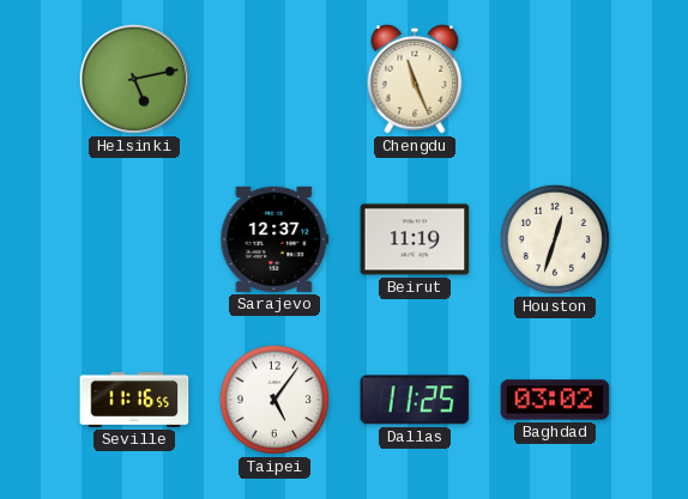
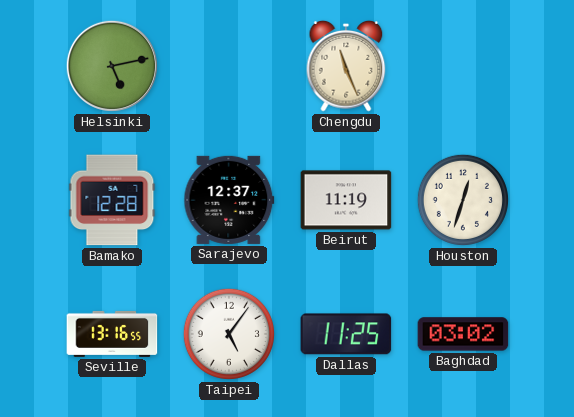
Bamako: none -> 12:28 (112, 200)
Seville: 11:16 -> 13:16 (112, 334)
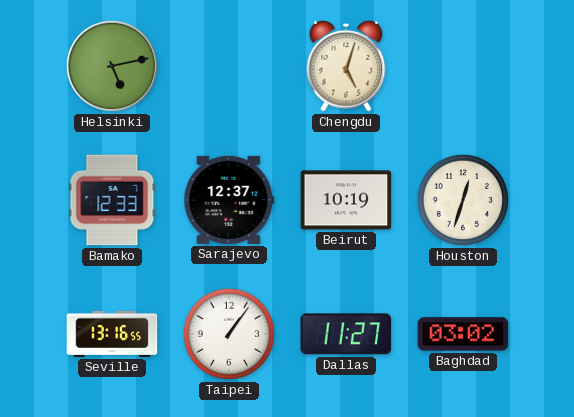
Chengdu: 11:26 -> 5:03 (346, 66)
Bamako: 12:28 -> 12:33 (112, 200)
Beirut: 11:19 -> 10:19 (346, 200)
Taipei: 5:06 -> 1:06 (229, 334)
Dallas: 11:25 -> 11:27 (346, 334)
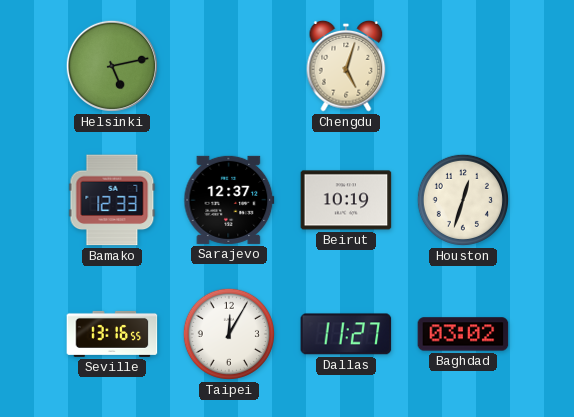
Taipei: 1:06 -> 12:05 (229, 334)
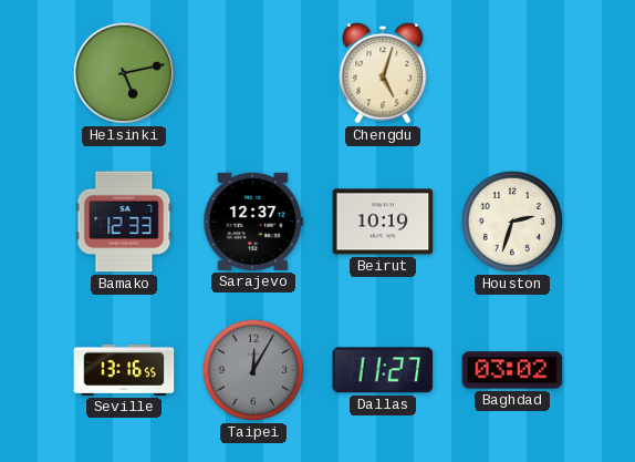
Houston: 12:33 -> 2:33 (512, 222)
Taipei dial: white -> grey (253, 370)
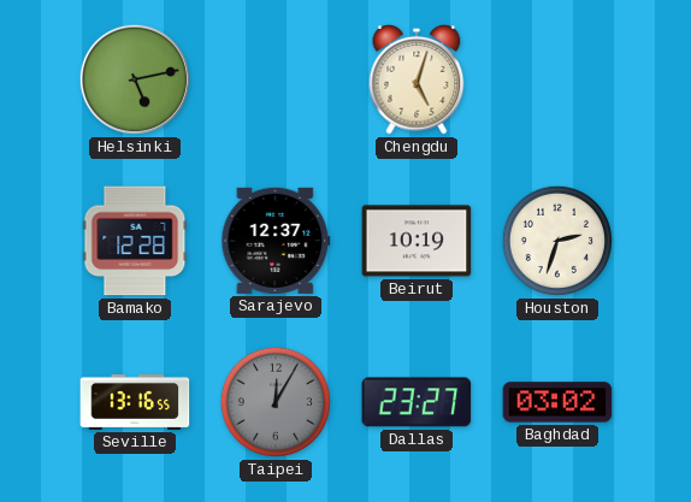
Bamako: 12:33 -> 12:28 (135, 241)
Dallas: 11:27 -> 23:27 (417, 402)
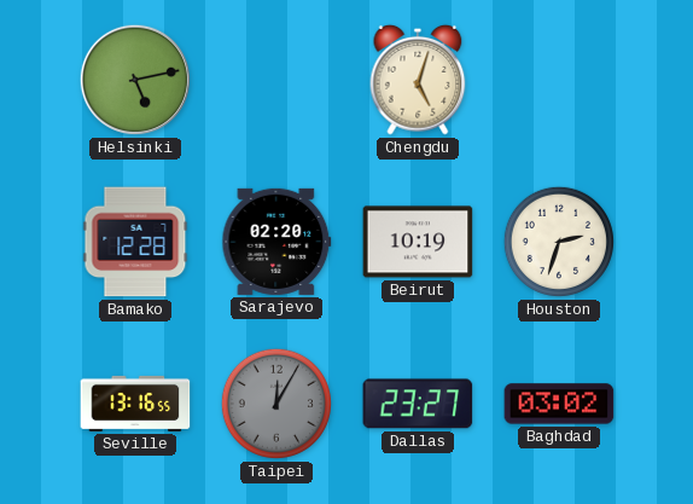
Sarajevo: 12:37 -> 02:20 (276, 242)
